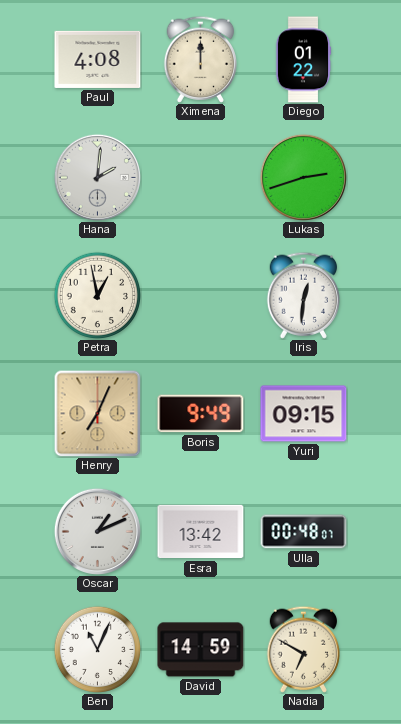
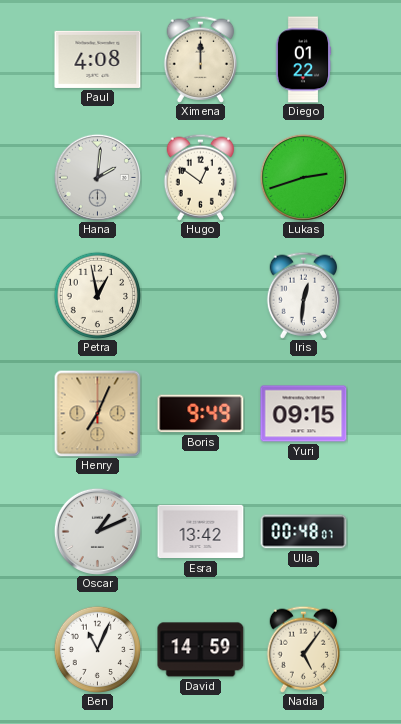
Hugo: none -> 12:51 (200, 177)
Nadia: 6:50 -> 5:06 (303, 649)
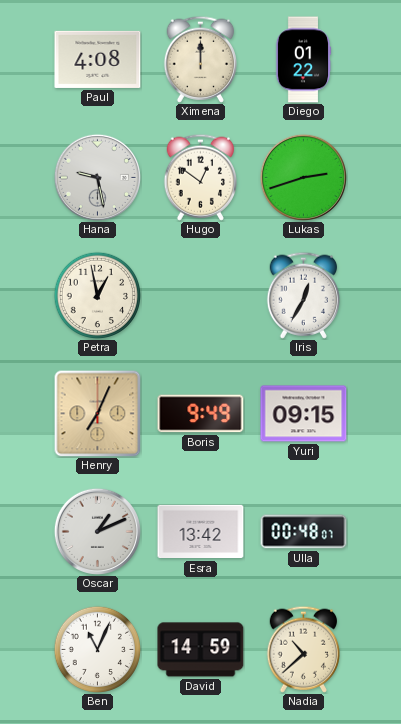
Hana: 2:01 -> 9:28 (97, 177)
Iris: 12:31 -> 12:35 (303, 295)
Nadia: 5:06 -> 10:38 (303, 649)
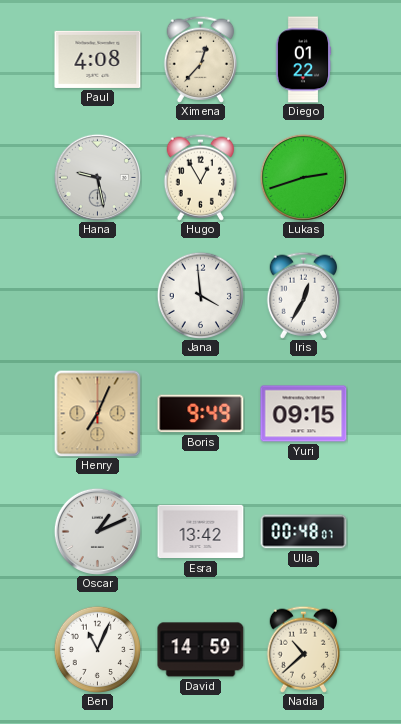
Ximena: 12:00 -> 12:37 (200, 59)
Hugo: 12:51 -> 12:55 (200, 177)
Petra: 12:58 -> none (97, 295)
Jana: none -> 3:59 (200, 295)
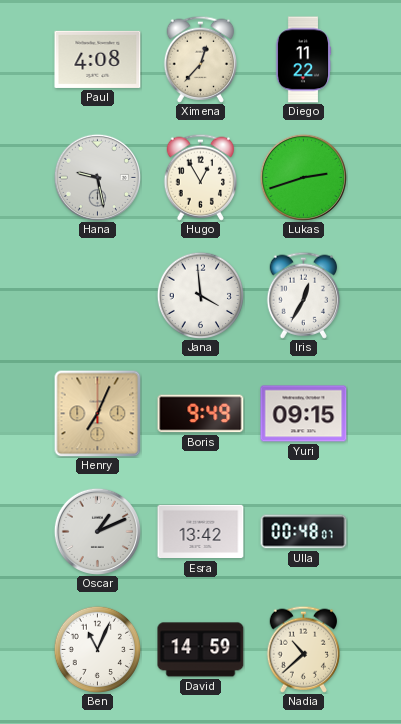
Diego: 01:22 -> 11:22 (303, 60)
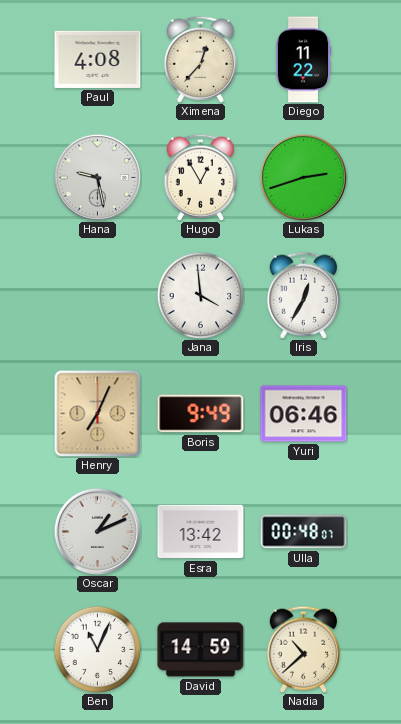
Yuri: 09:15 -> 06:46 (304, 414)
